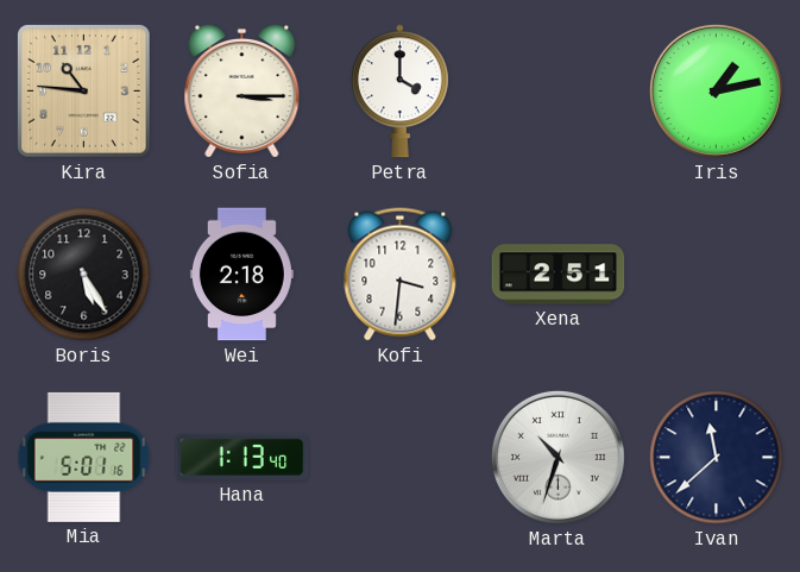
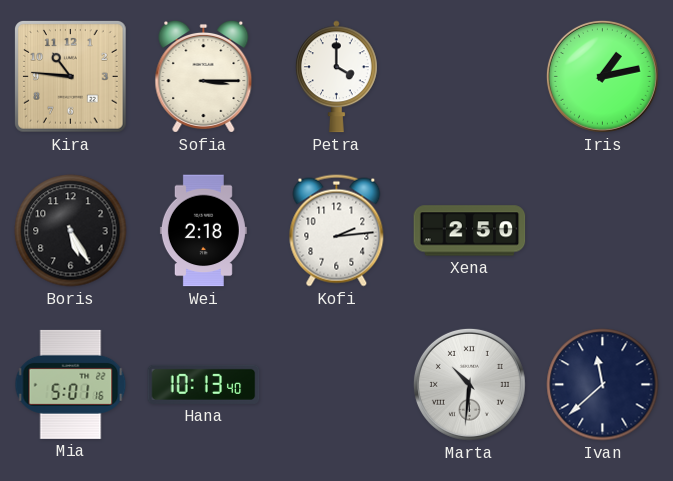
Kofi: 3:31 -> 2:14 (337, 231)
Xena: 2:51 -> 2:50 (470, 231)
Hana: 1:13 -> 10:13 (204, 384)
Marta: 10:33 -> 10:31 (469, 384)
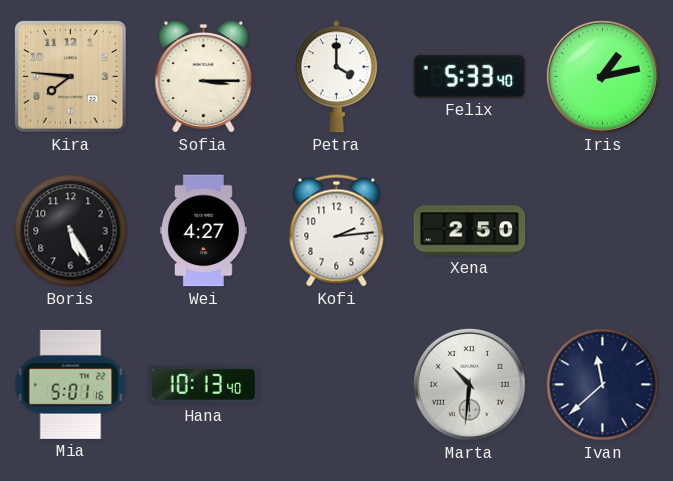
Kira: 10:46 -> 7:46 (71, 77)
Felix: none -> 5:33 (470, 76)
Wei: 2:18 -> 4:27 (203, 231)
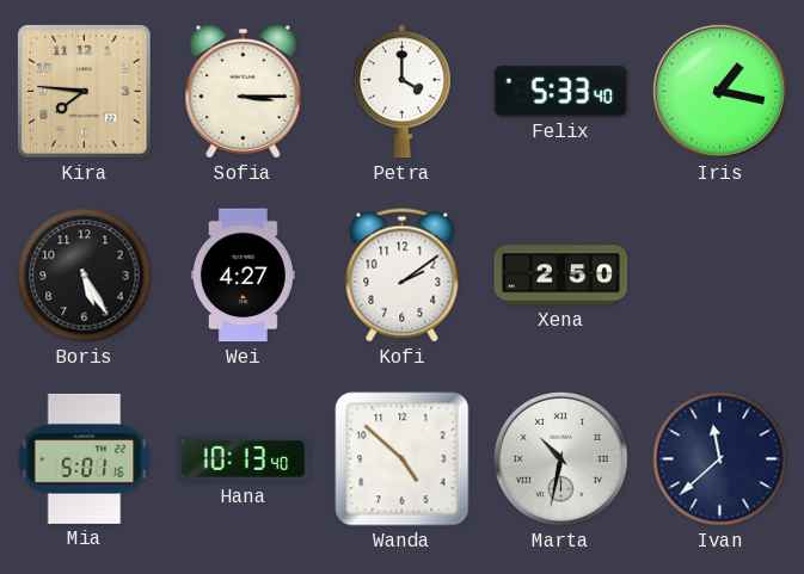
Iris: 1:13 -> 1:17 (719, 91)
Kofi: 2:14 -> 2:09 (403, 276)
Wanda: none -> 4:52 (403, 459)
Marta: 10:31 -> 10:32 (560, 458)
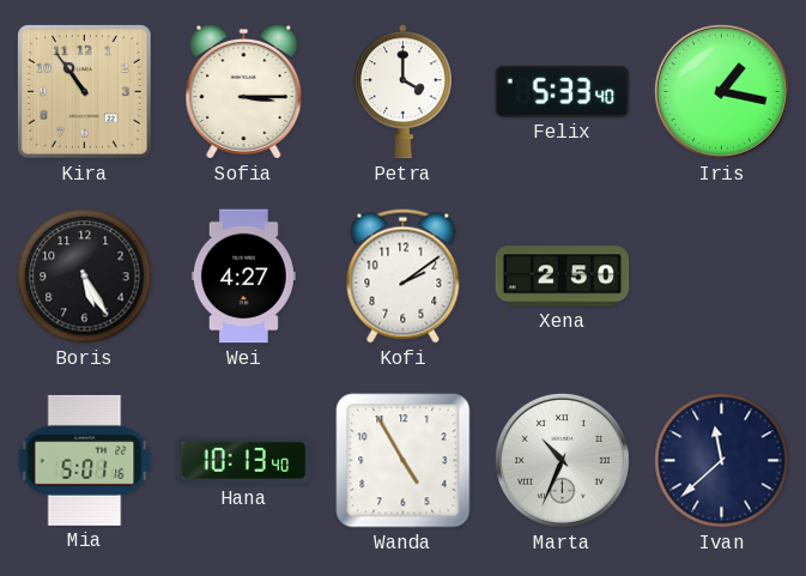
Kira: 7:46 -> 10:54 (85, 92)
Wanda: 4:52 -> 4:55 (404, 461)
Marta: 10:32 -> 10:34 (562, 460)
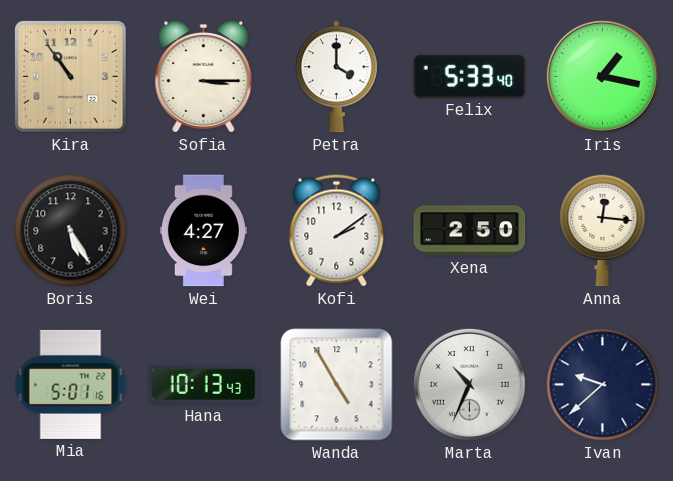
Anna: none -> 12:16 (603, 230)
Hana: 10:13:40 -> 10:13:43 (204, 384)
Ivan: 11:38 -> 9:38 (603, 385)
